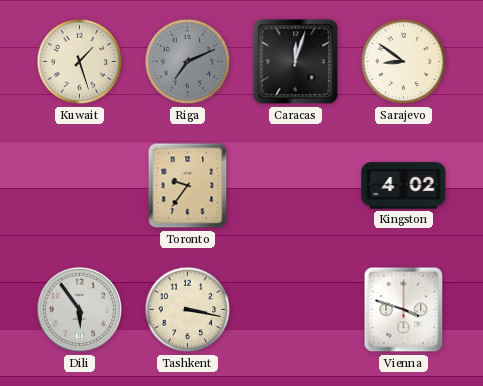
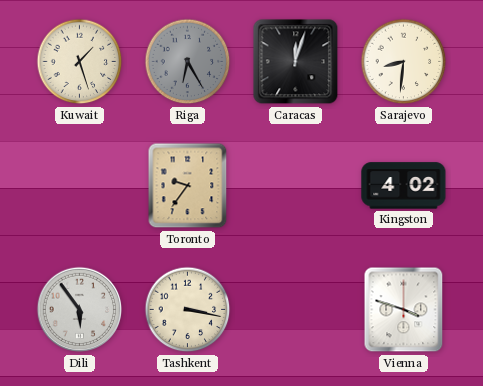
Riga: 7:11 -> 6:25 (188, 62)
Sarajevo: 8:51 -> 8:31 (404, 62)
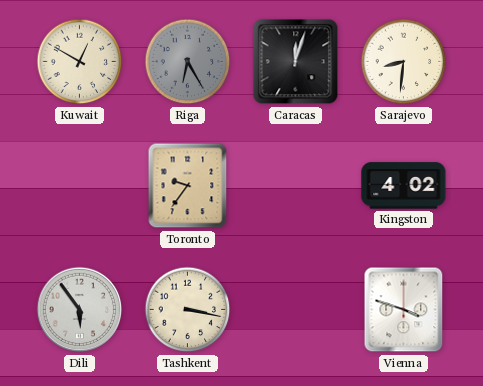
Kuwait: 1:27 -> 12:50 (80, 62)
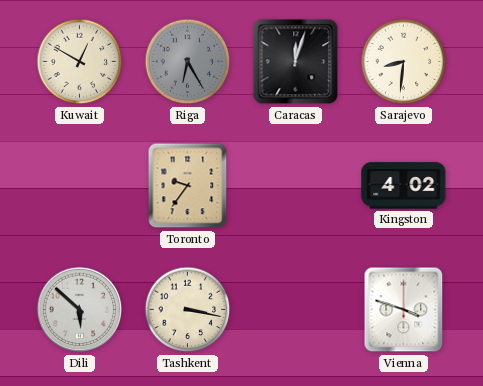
Dili: 5:54 -> 5:52 (80, 310)
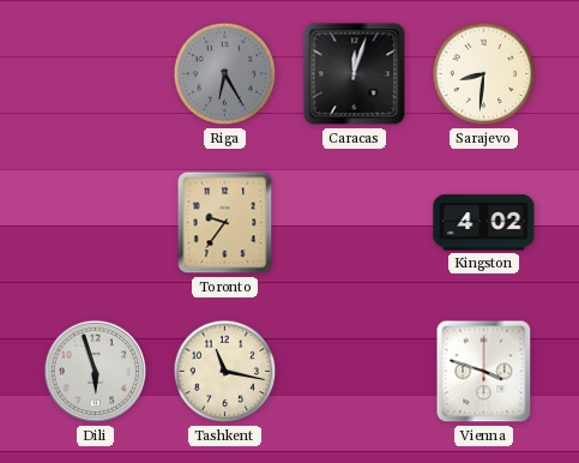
Kuwait: 12:50 -> none (80, 62)
Dili: 5:52 -> 5:57 (96, 372)
Tashkent: 3:17 -> 11:17 (225, 372)
